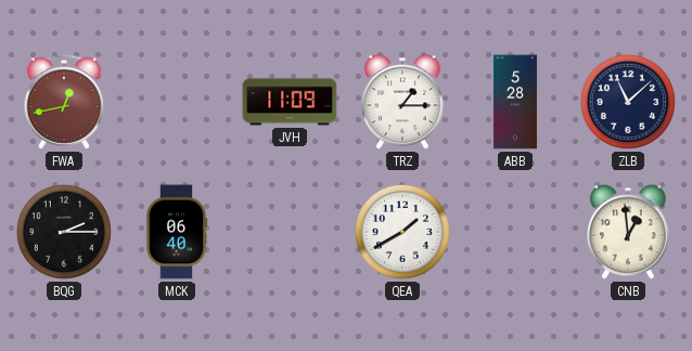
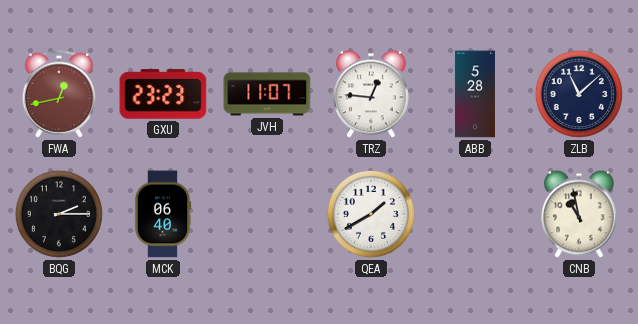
GXU: none -> 23:23 (163, 94)
JVH: 11:09 -> 11:07 (267, 94)
TRZ: 1:15 -> 12:46 (371, 94)
CNB: 12:59 -> 10:58 (579, 214)
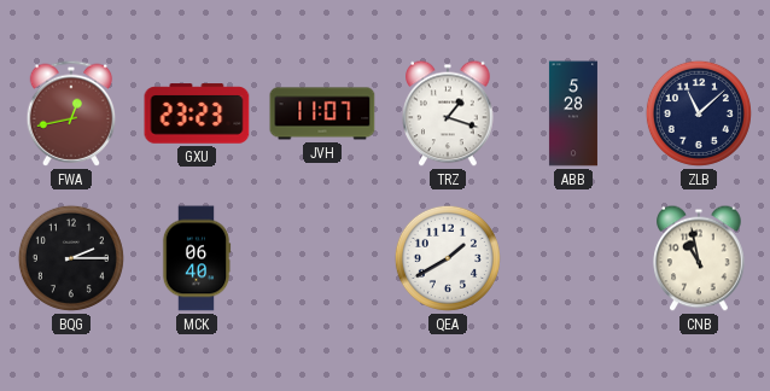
TRZ: 12:46 -> 1:18 (448, 113)
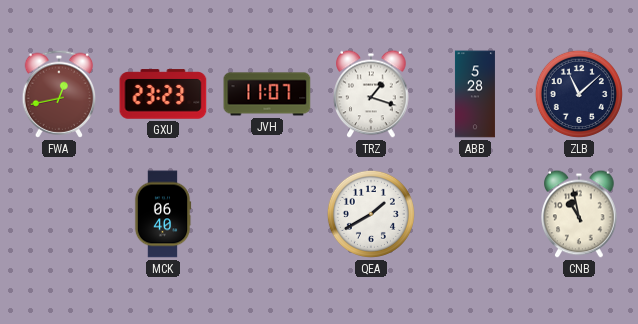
BQG: 2:15 -> none (71, 258)
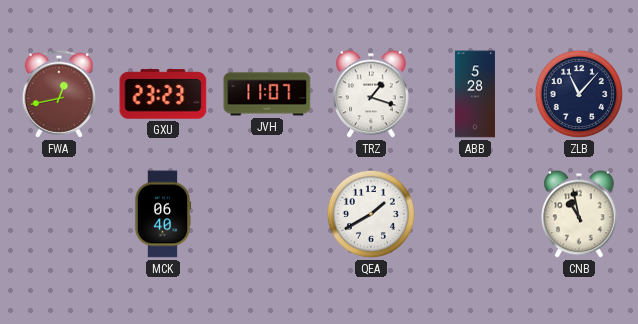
ZLB: 11:08 -> 11:07 (579, 94)
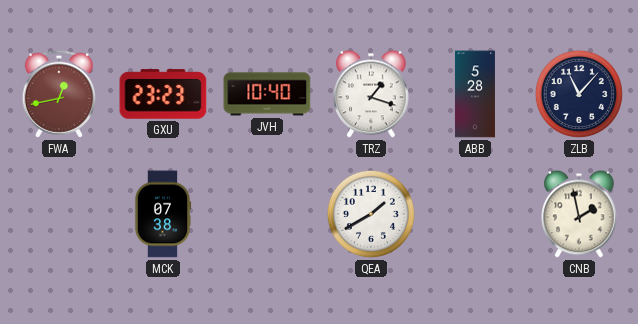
JVH: 11:07 -> 10:40 (267, 94)
MCK: 06:40 -> 07:38 (163, 214)
CNB: 10:58 -> 1:58 (579, 214)
